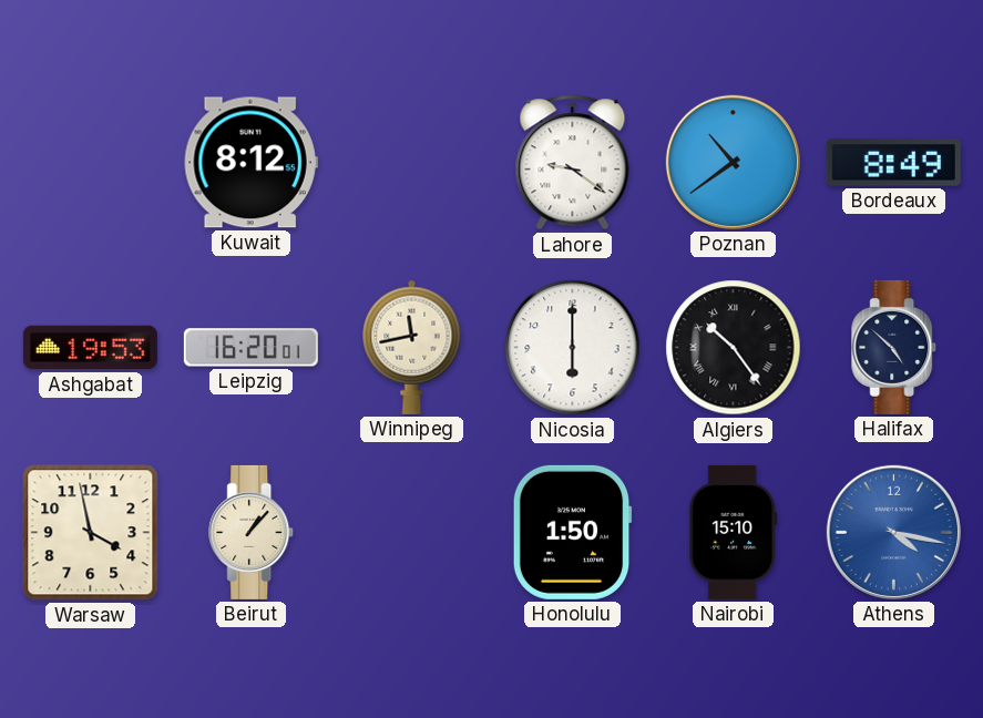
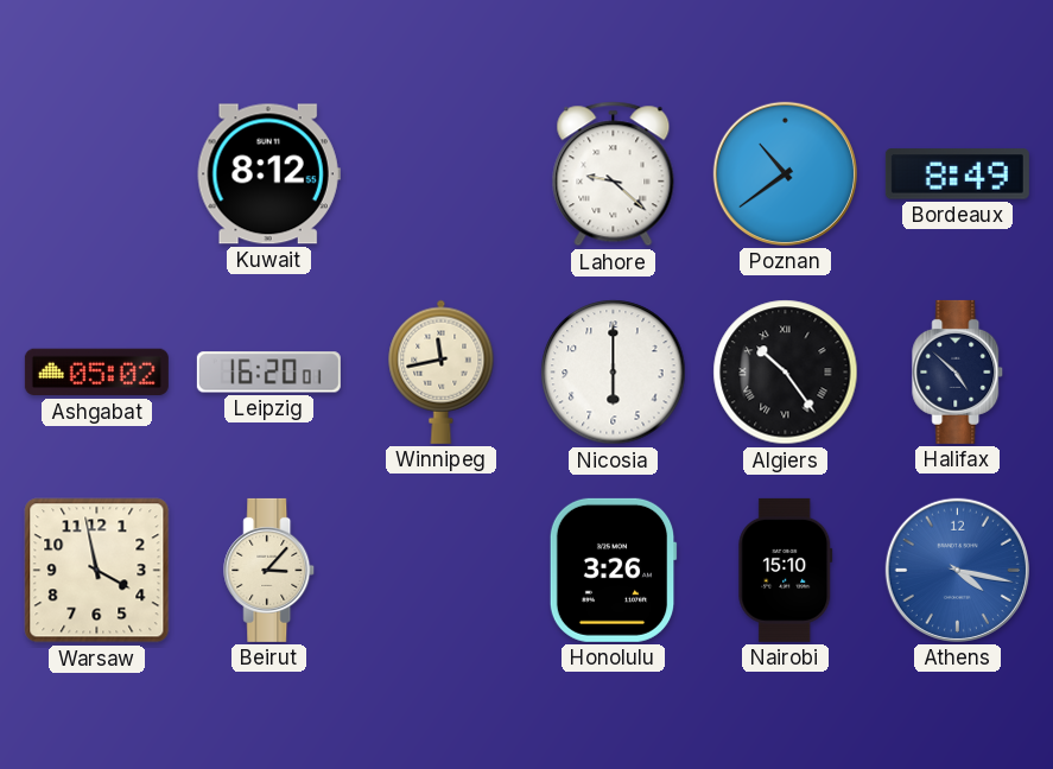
Lahore: 9:21 -> 9:22 (614, 174)
Ashgabat: 19:53 -> 05:02 (96, 373)
Beirut: 1:07 -> 3:07 (269, 570)
Honolulu: 1:50 -> 3:26 (613, 570)
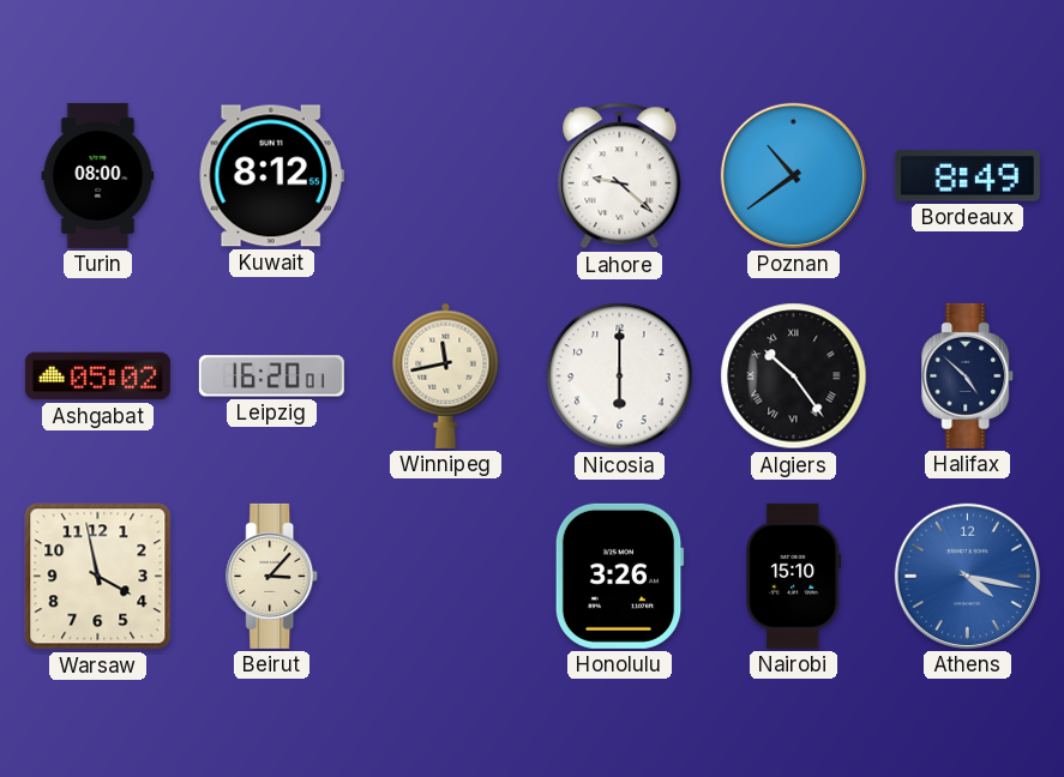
Turin: none -> 08:00 (98, 175)
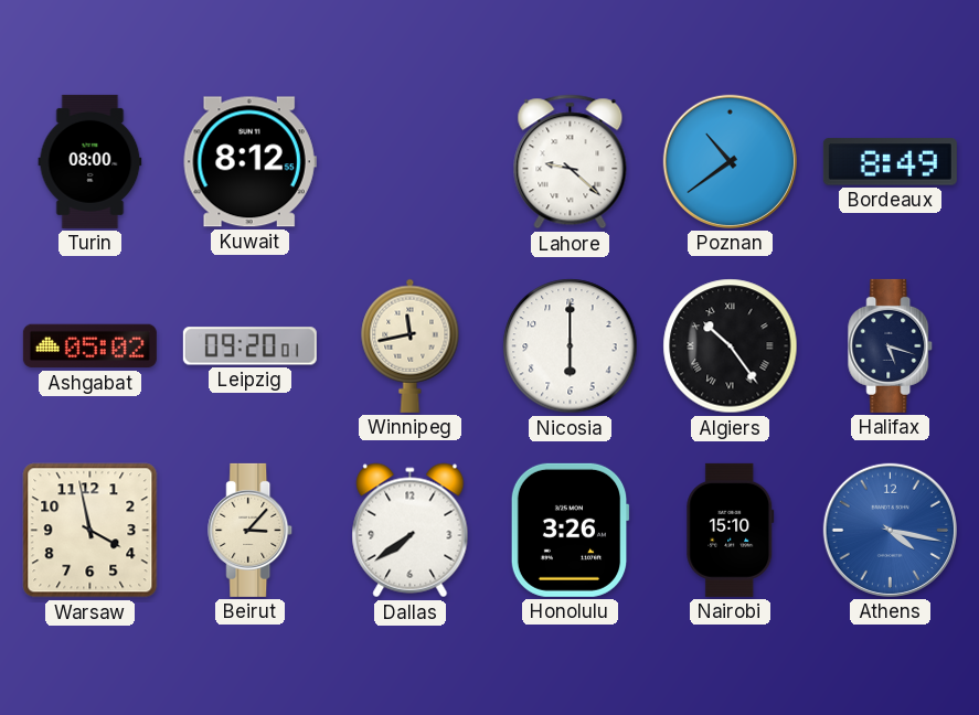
Leipzig: 16:20 -> 09:20 (249, 346)
Halifax: 4:52 -> 5:18 (891, 345)
Dallas: none -> 7:39 (411, 531)
